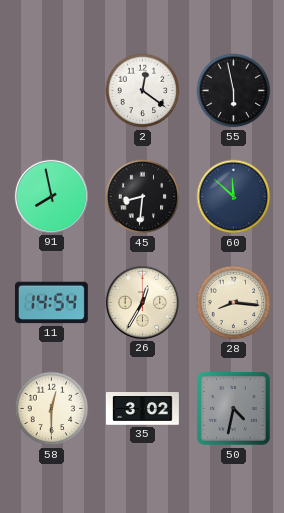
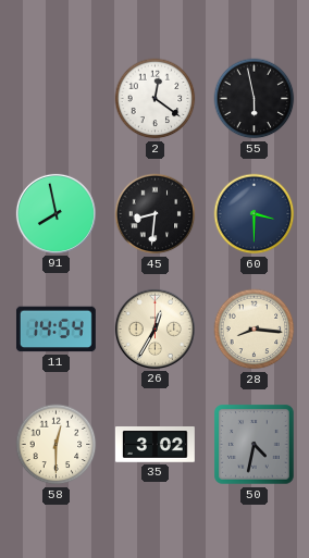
60: 11:52 -> 3:30 (255, 214)
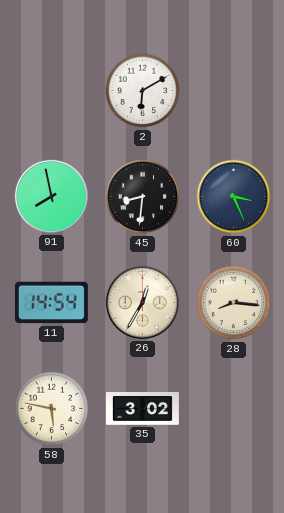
2: 12:21 -> 6:10 (143, 91)
55: 5:58 -> none (255, 99)
60: 3:30 -> 3:26 (234, 197)
58: 12:30 -> 5:47 (52, 409)
50: 4:32 -> none (255, 445)
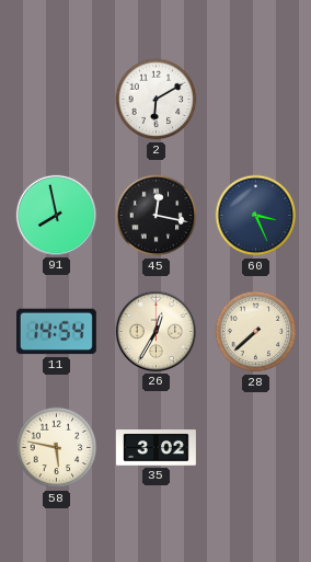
45: 8:31 -> 12:17 (157, 216)
28: 8:16 -> 7:38 (256, 332)
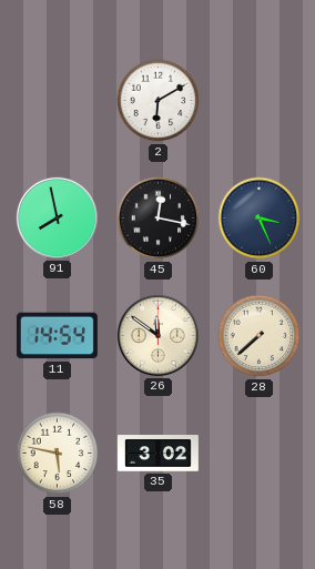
26: 12:35 -> 11:51 (157, 335)
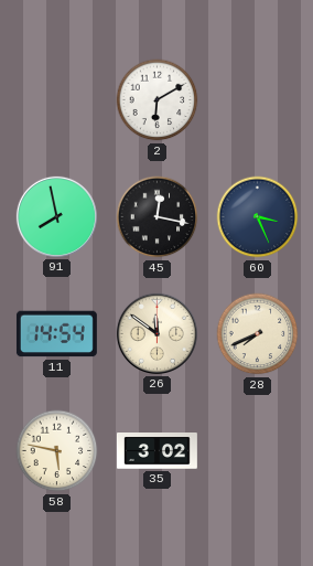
28: 7:38 -> 7:41 (258, 334)
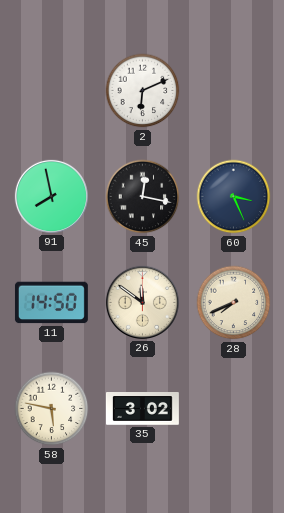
2: 6:10 -> 6:11 (143, 91)
11: 14:54 -> 14:50 (51, 303)
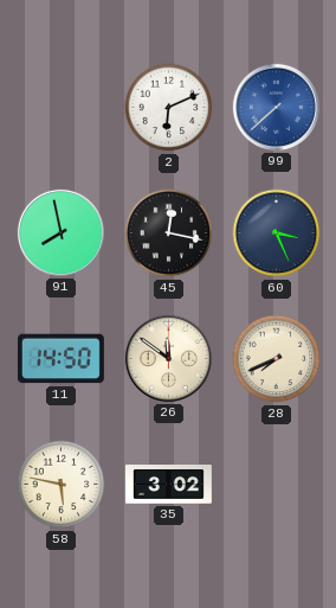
99: none -> 7:38 (276, 107)
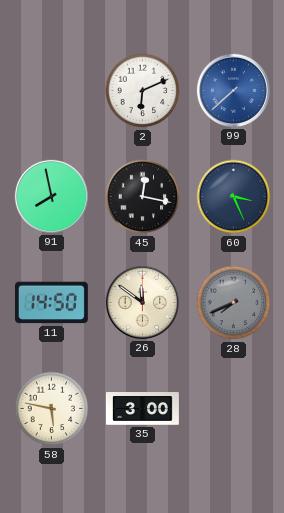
28 dial: cream -> grey (234, 303)
35: 3:02 -> 3:00 (142, 409)
